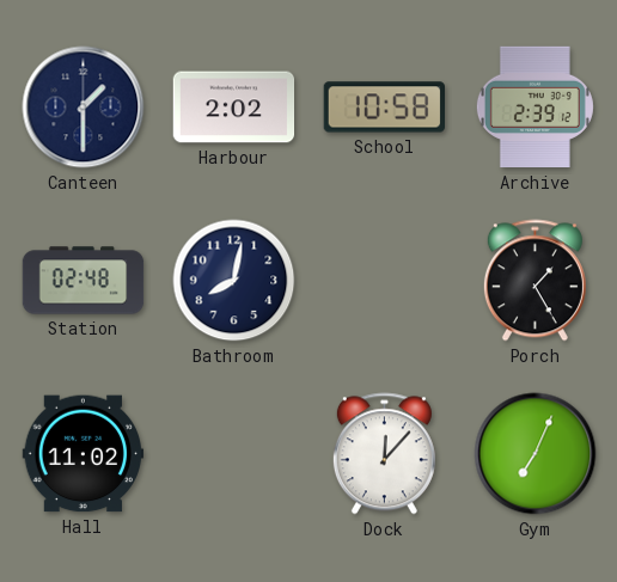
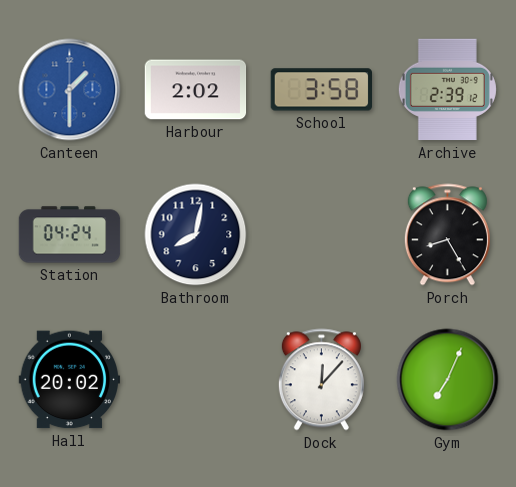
Canteen dial: navy -> blue (70, 90)
School: 10:58 -> 3:58 (321, 90)
Station: 02:48 -> 04:24 (70, 235)
Porch: 1:25 -> 8:25 (447, 235)
Hall: 11:02 -> 20:02 (70, 380)
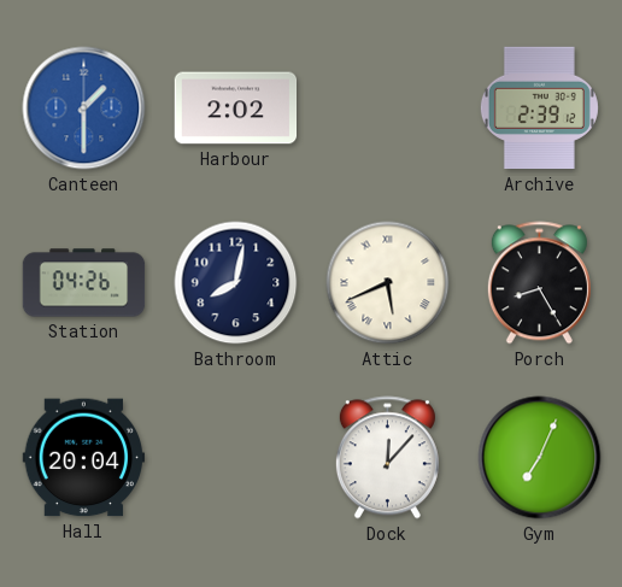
School: 3:58 -> none (321, 90)
Station: 04:24 -> 04:26 (84, 283)
Attic: none -> 5:41 (388, 283)
Hall: 20:02 -> 20:04 (84, 458)
